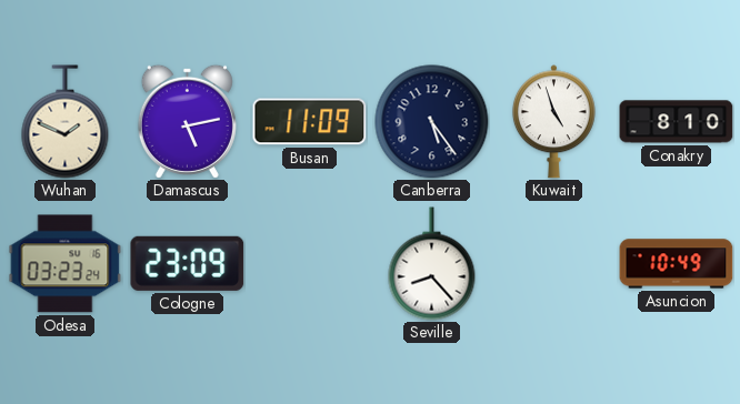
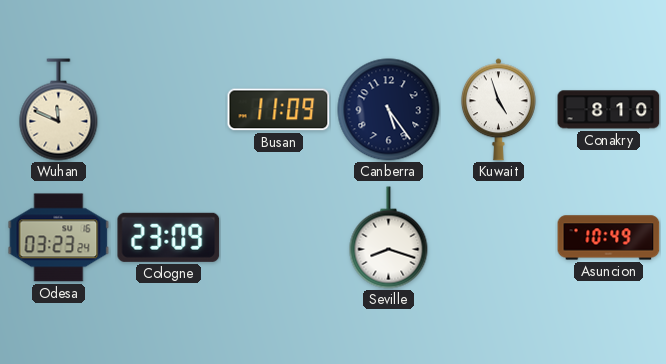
Wuhan: 1:49 -> 11:49 (59, 110)
Damascus: 5:13 -> none (187, 121)
Seville: 8:23 -> 8:18 (389, 238)
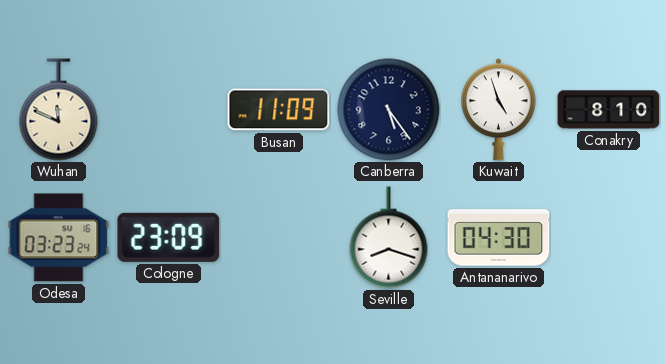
Antananarivo: none -> 04:30 (499, 238)
Asuncion: 10:49 -> none (609, 238)
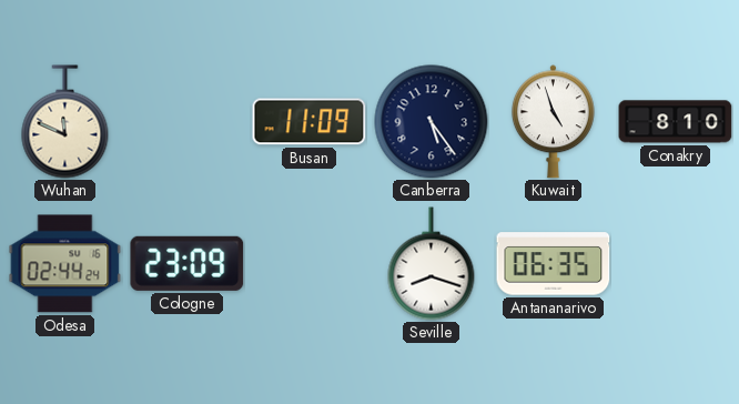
Odesa: 03:23 -> 02:44 (65, 264)
Antananarivo: 04:30 -> 06:35 (554, 264)
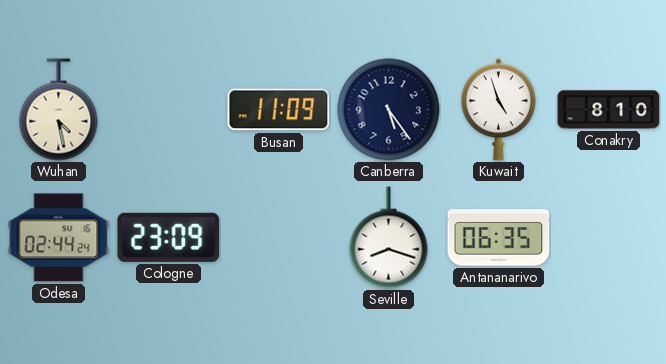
Wuhan: 11:49 -> 4:28 (59, 110)
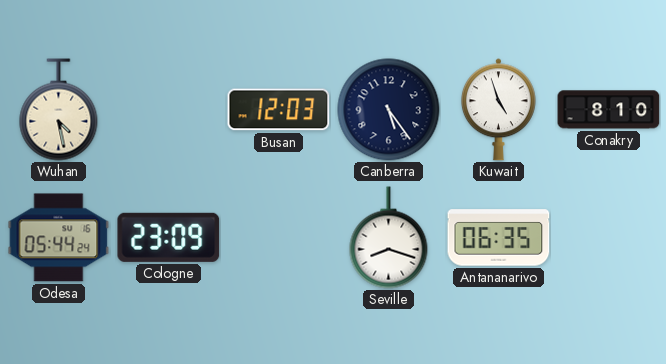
Busan: 11:09 -> 12:03 (279, 110)
Odesa: 02:44 -> 05:44 (59, 238)
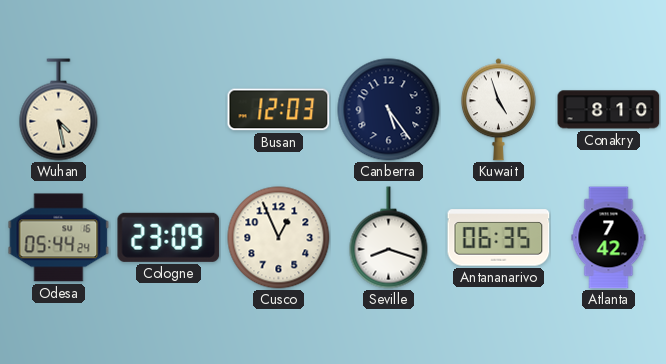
Cusco: none -> 12:56 (279, 238)
Atlanta: none -> 7:42 (609, 238)
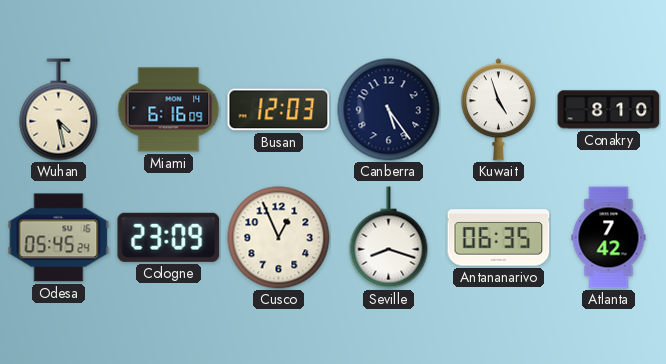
Miami: none -> 6:16 (169, 110)
Odesa: 05:44 -> 05:45 (59, 238)
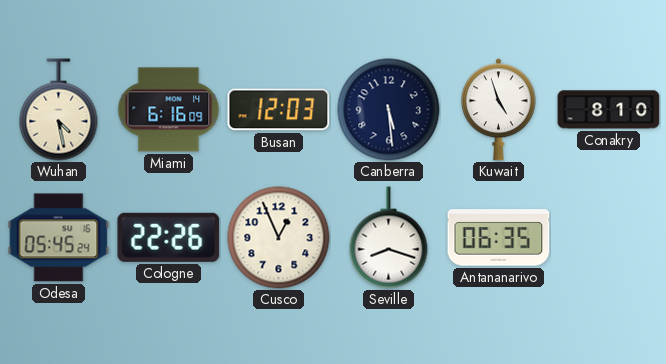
Canberra: 5:24 -> 5:29 (389, 110)
Cologne: 23:09 -> 22:26 (169, 237)
Atlanta: 7:42 -> none (609, 238)
